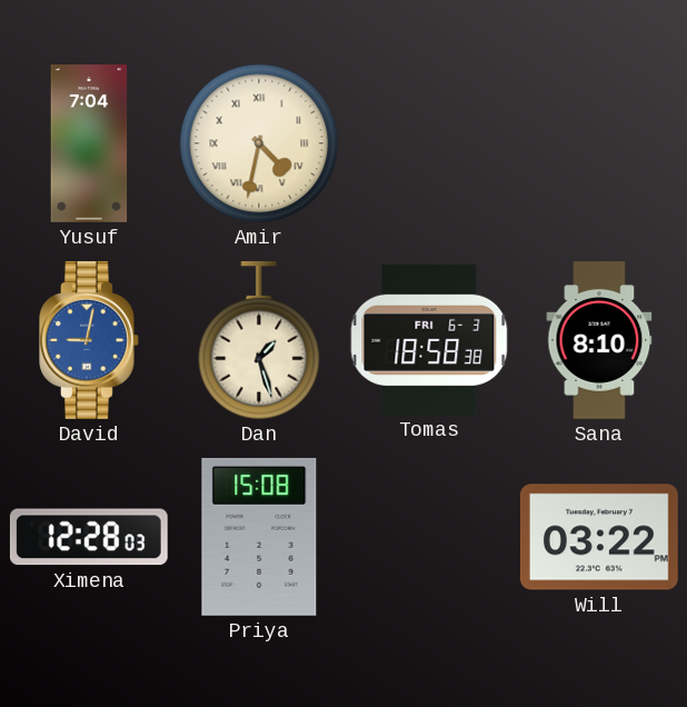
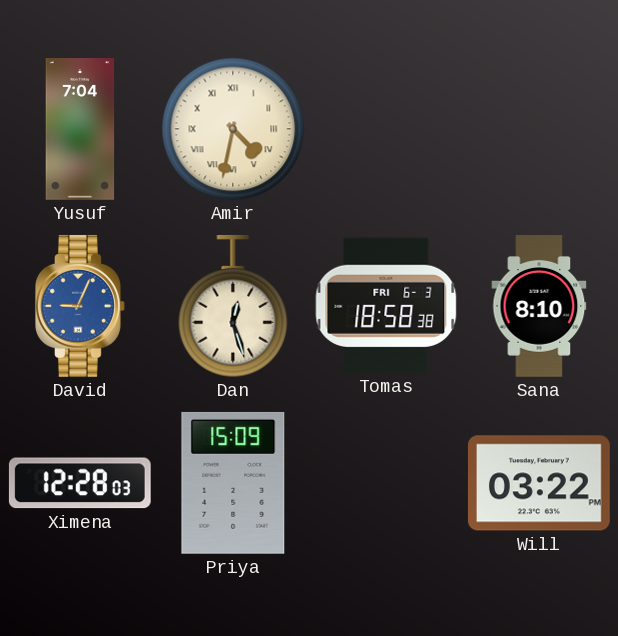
David: 9:02 -> 9:04 (81, 306)
Dan: 1:27 -> 12:27 (233, 306)
Priya: 15:08 -> 15:09 (233, 483)
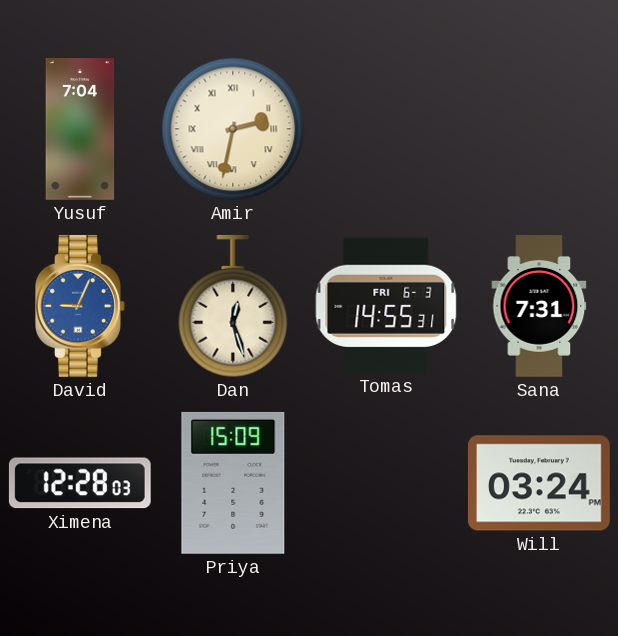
Amir: 4:32 -> 2:32 (233, 129)
Tomas: 18:58 -> 14:55 (386, 305)
Sana: 8:10 -> 7:31 (539, 307)
Will: 03:22 -> 03:24 (539, 483)
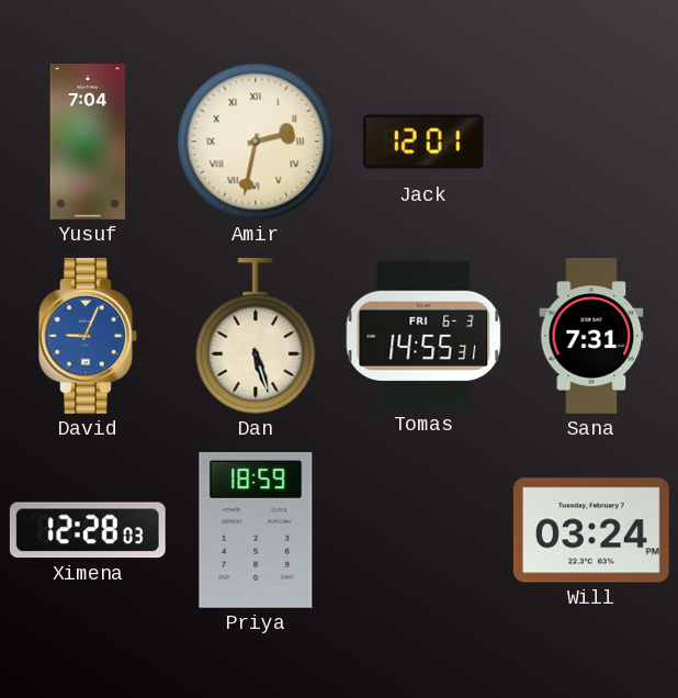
Jack: none -> 12:01 (423, 142)
Dan: 12:27 -> 5:27 (256, 336)
Priya: 15:09 -> 18:59 (256, 530)
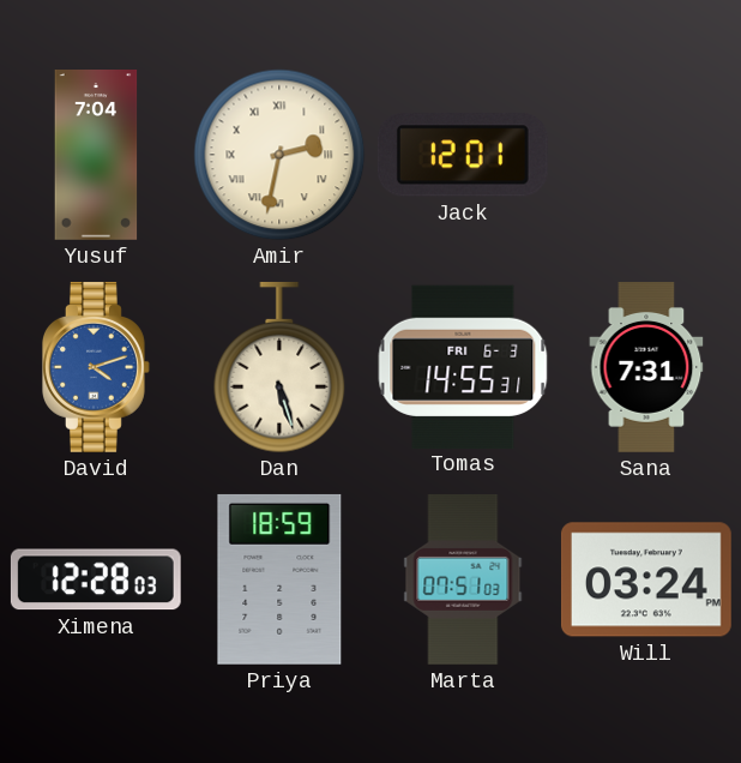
David: 9:04 -> 4:12 (97, 367)
Marta: none -> 07:51 (463, 579)
